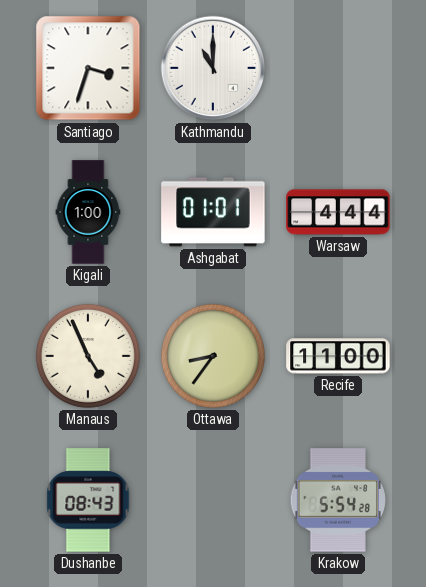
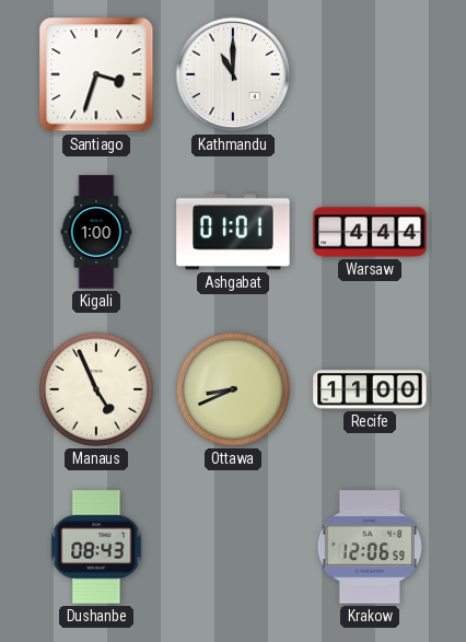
Ottawa: 8:36 -> 8:41 (233, 389)
Krakow: 5:54 -> 12:06 (369, 547)
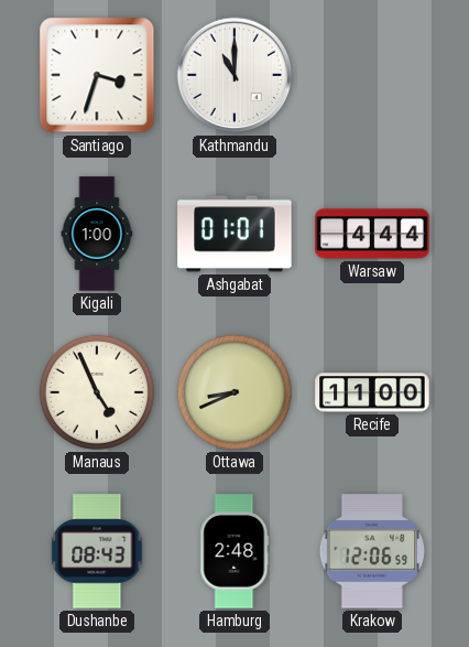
Hamburg: none -> 2:48 (234, 551)
